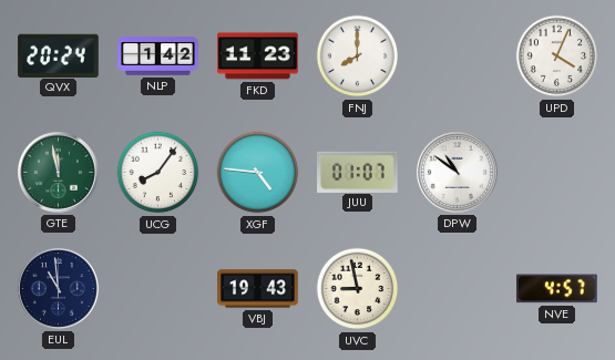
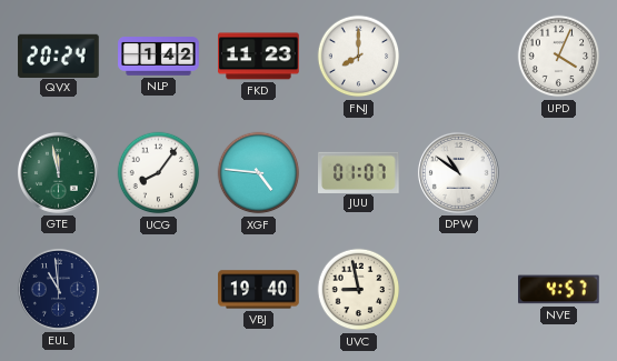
VBJ: 19:43 -> 19:40 (259, 290)
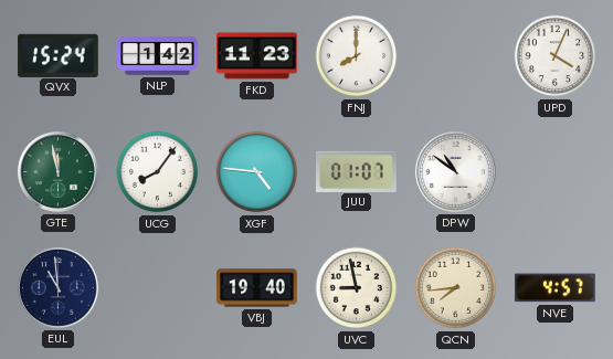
QVX: 20:24 -> 15:24 (59, 55)
QCN: none -> 7:44 (456, 288)
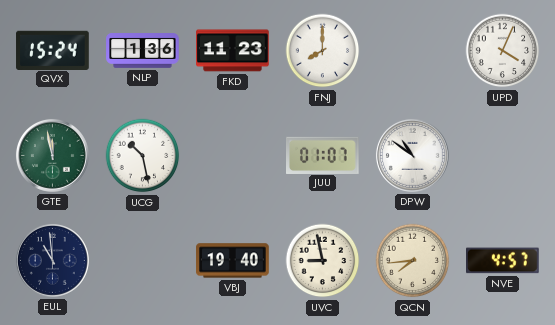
NLP: 1:42 -> 1:36 (143, 51)
UCG: 8:06 -> 10:28 (143, 156)
XGF: 4:46 -> none (257, 172)
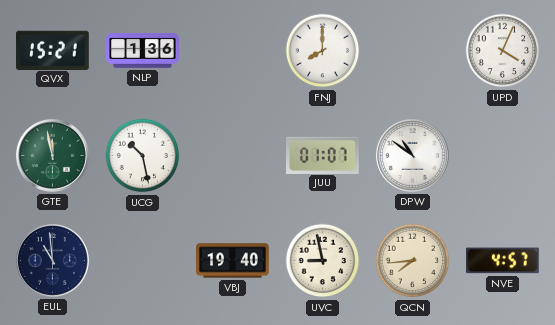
QVX: 15:24 -> 15:21 (53, 50)
FKD: 11:23 -> none (233, 51)
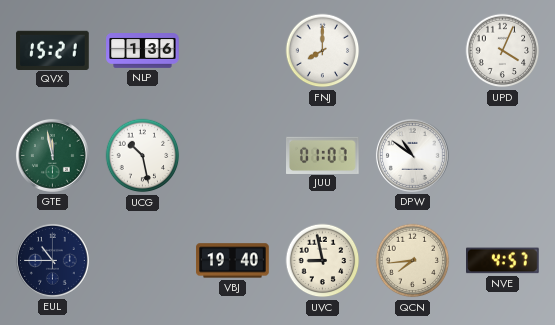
EUL: 10:59 -> 10:45 (52, 260)
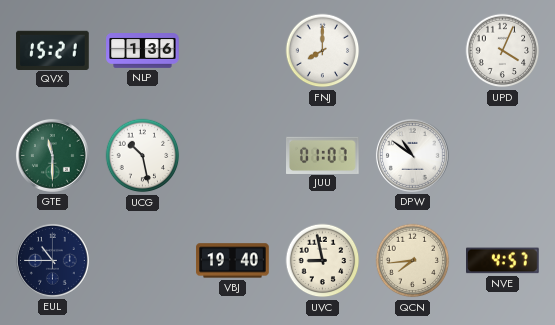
GTE: 11:58 -> 11:30 (52, 155)
